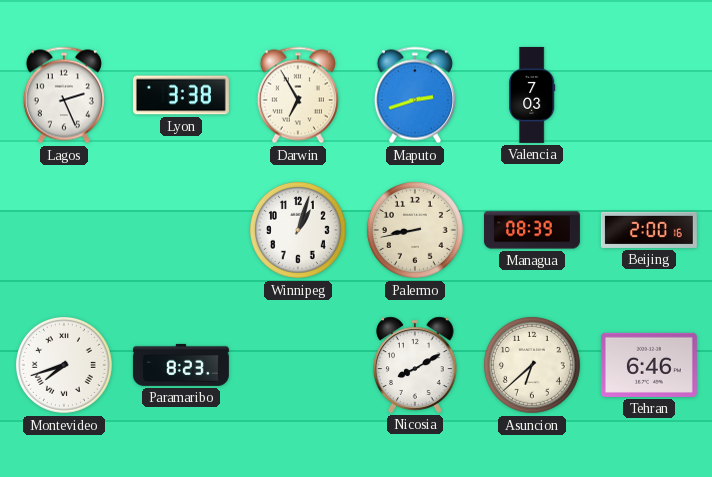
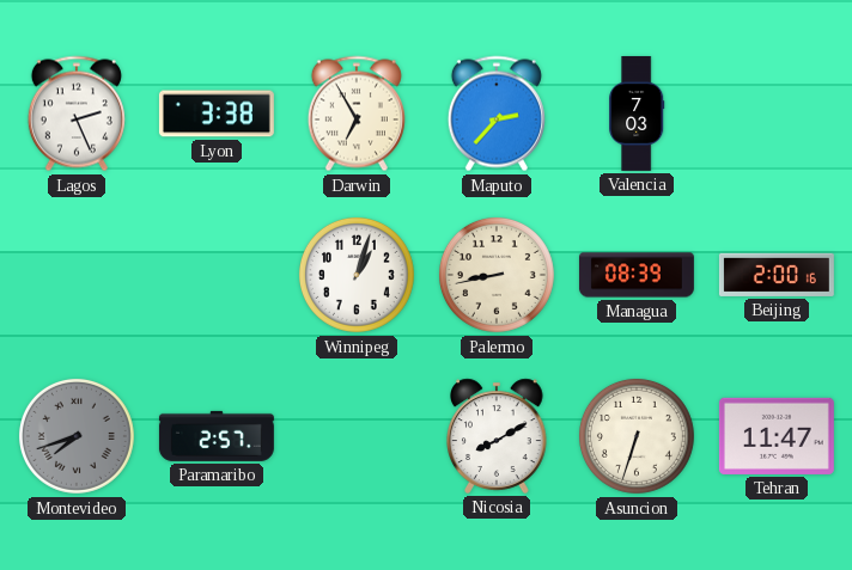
Maputo: 2:42 -> 2:37 (497, 114)
Montevideo dial: white -> grey (77, 436)
Paramaribo: 8:23 -> 2:57 (217, 436)
Asuncion: 6:38 -> 6:33 (637, 436)
Tehran: 6:46 -> 11:47 (777, 436)
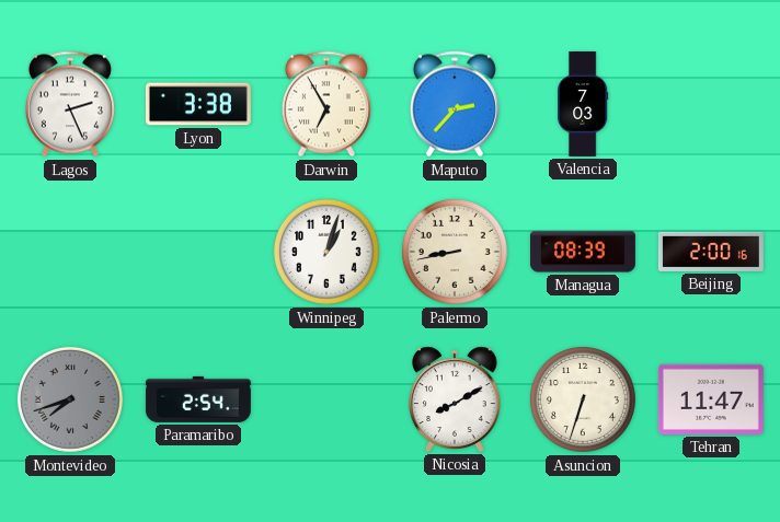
Paramaribo: 2:57 -> 2:54 (198, 399)
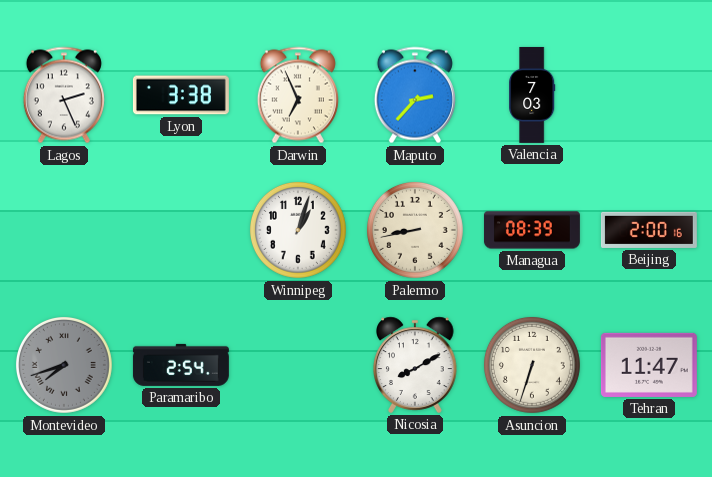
Darwin: 6:55 -> 6:56 (298, 95)
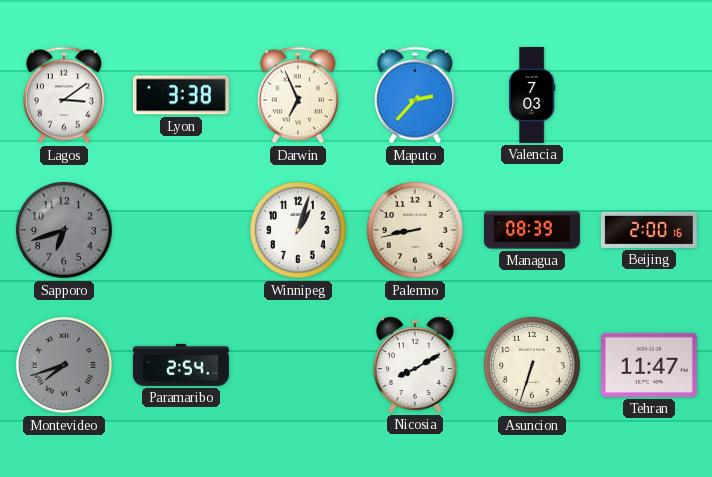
Lagos: 2:26 -> 3:09 (64, 95)
Sapporo: none -> 6:42 (64, 230)
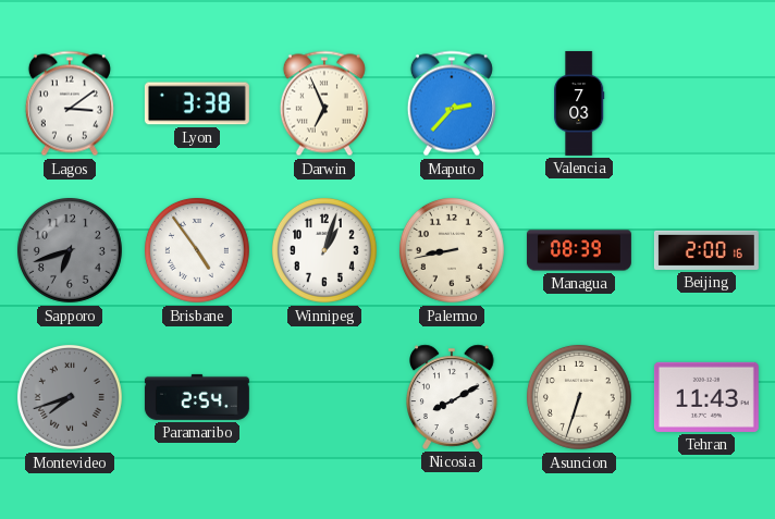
Brisbane: none -> 4:54 (197, 250)
Tehran: 11:47 -> 11:43 (706, 397)
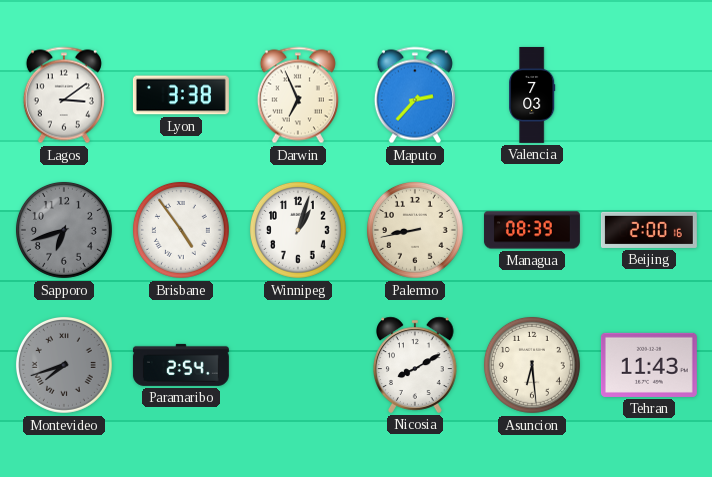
Asuncion: 6:33 -> 6:29 (532, 365)
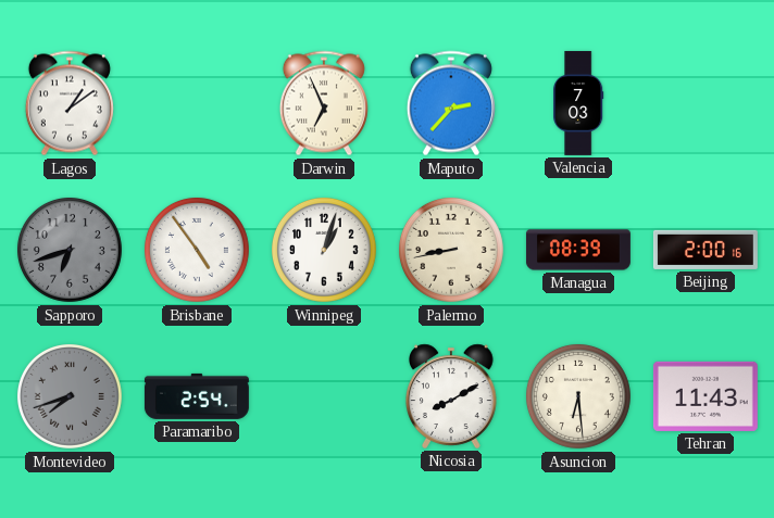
Lagos: 3:09 -> 1:09 (70, 103)
Lyon: 3:38 -> none (181, 95)
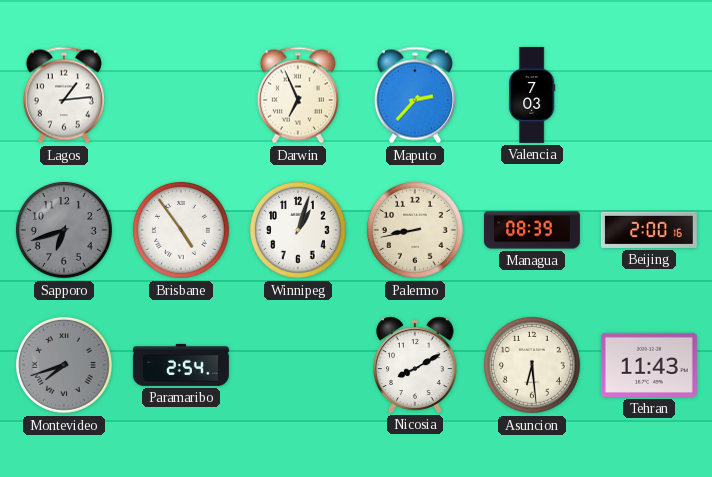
Lagos: 1:09 -> 1:14 (64, 95)
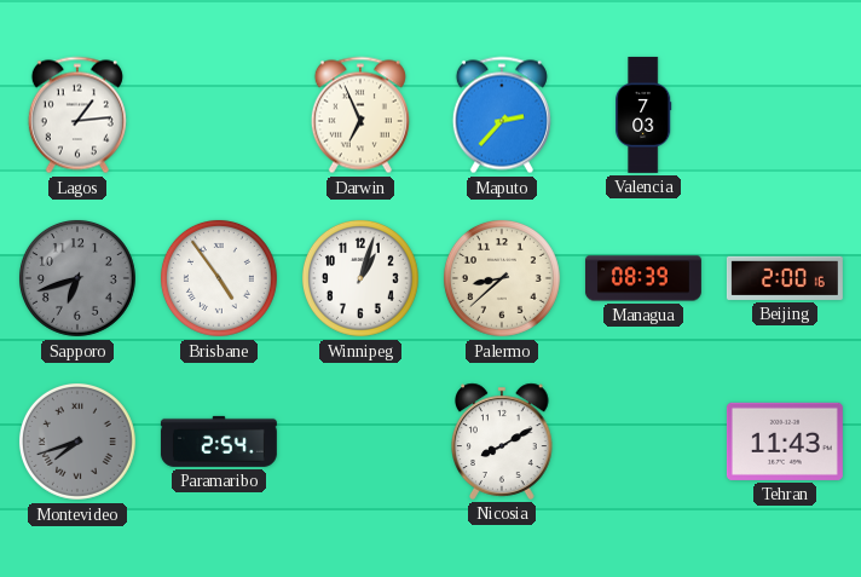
Palermo: 8:43 -> 8:38 (502, 278)
Asuncion: 6:29 -> none (532, 365)
